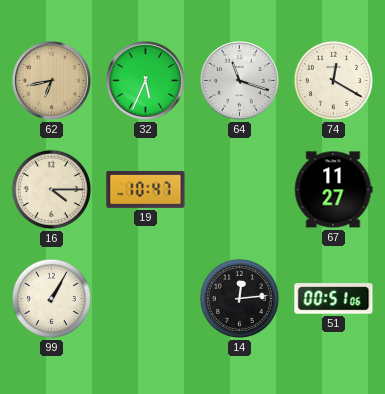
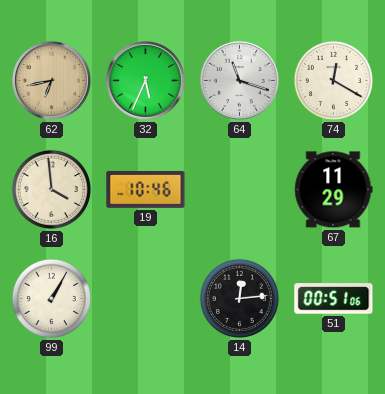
16: 4:15 -> 3:59 (51, 189)
19: 10:47 -> 10:46 (146, 189)
67: 11:27 -> 11:29 (334, 190)
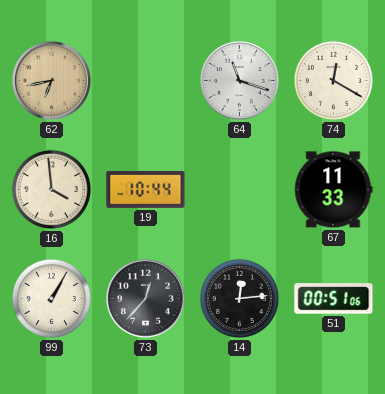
32: 5:34 -> none (146, 81)
19: 10:46 -> 10:44 (146, 189)
67: 11:29 -> 11:33 (334, 190)
73: none -> 12:37 (146, 299)
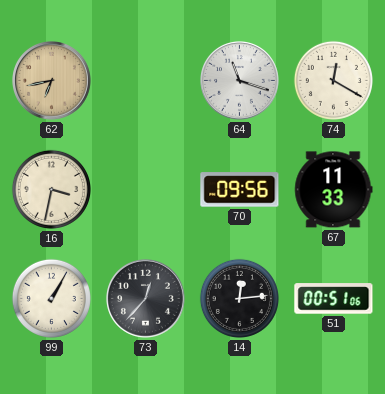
16: 3:59 -> 3:32 (51, 189)
19: 10:44 -> none (146, 189)
70: none -> 09:56 (240, 190)
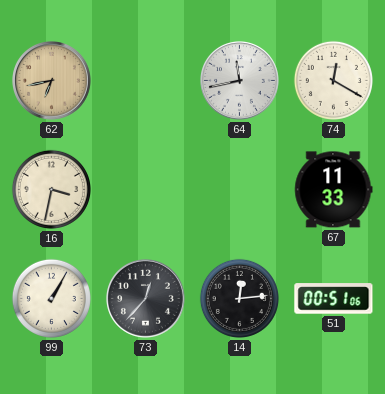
64: 11:18 -> 11:43 (240, 81)
70: 09:56 -> none (240, 190)
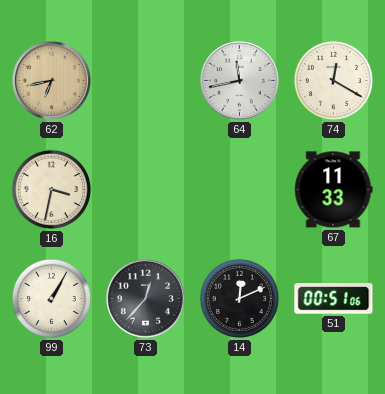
14: 12:14 -> 12:11 (239, 298)
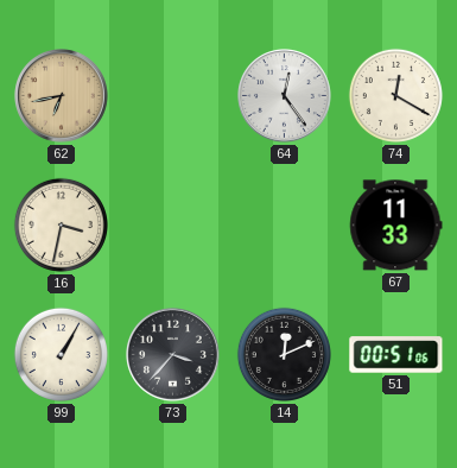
64: 11:43 -> 12:24 (285, 96)
73: 12:37 -> 3:37 (173, 355)
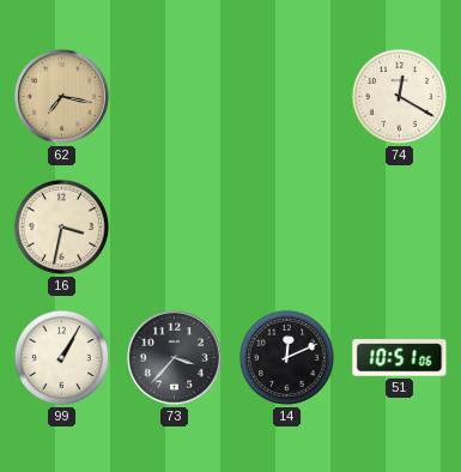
62: 6:43 -> 7:17 (62, 97)
64: 12:24 -> none (285, 96)
67: 11:33 -> none (396, 226)
51: 00:51 -> 10:51 (400, 358)
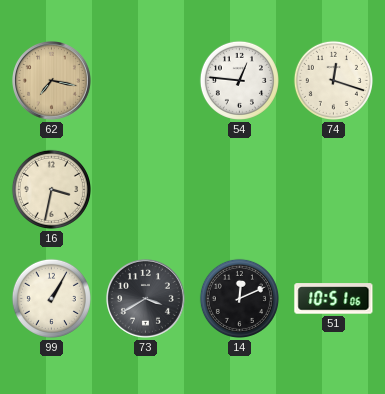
54: none -> 12:46 (239, 80)
74: 12:20 -> 12:18 (333, 80)
73: 3:37 -> 3:40 (146, 299)
